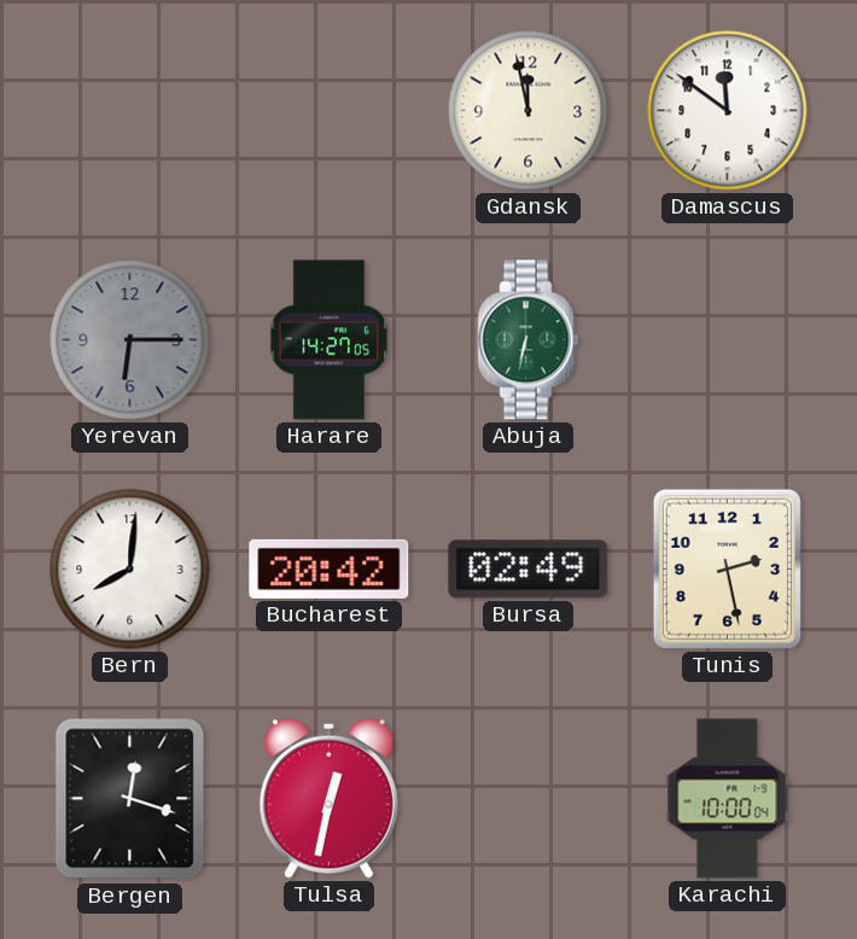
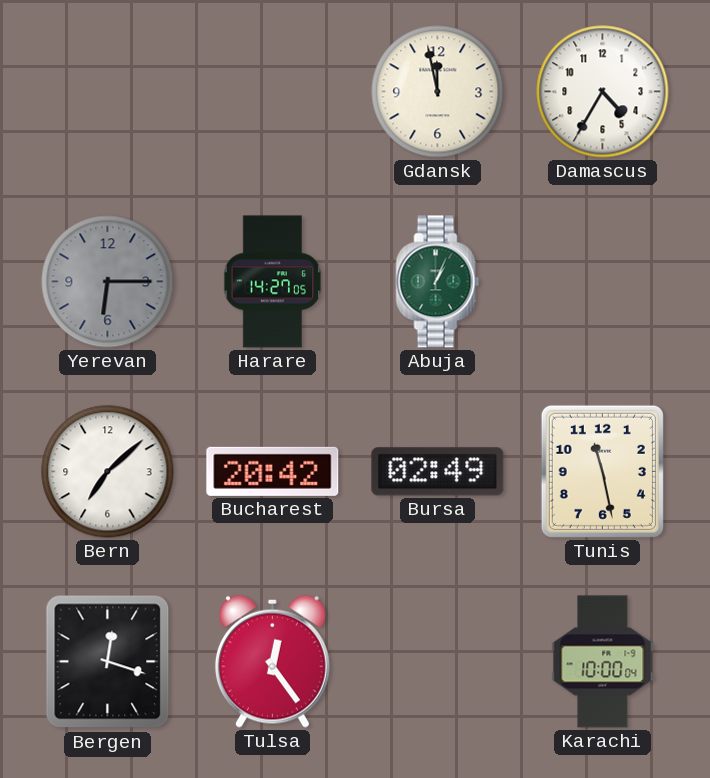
Damascus: 11:51 -> 4:35 (603, 92)
Abuja: 6:32 -> 1:04 (438, 282)
Bern: 8:01 -> 7:08 (108, 472)
Tunis: 2:28 -> 11:28 (602, 471)
Tulsa: 12:32 -> 12:24 (272, 661)
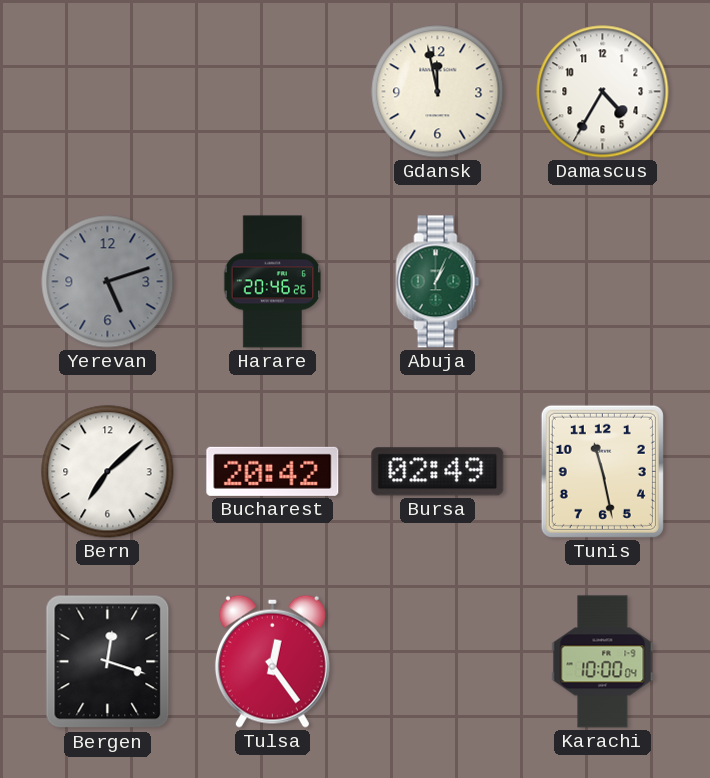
Yerevan: 6:15 -> 5:12 (108, 282)
Harare: 14:27 -> 20:46 (273, 282)
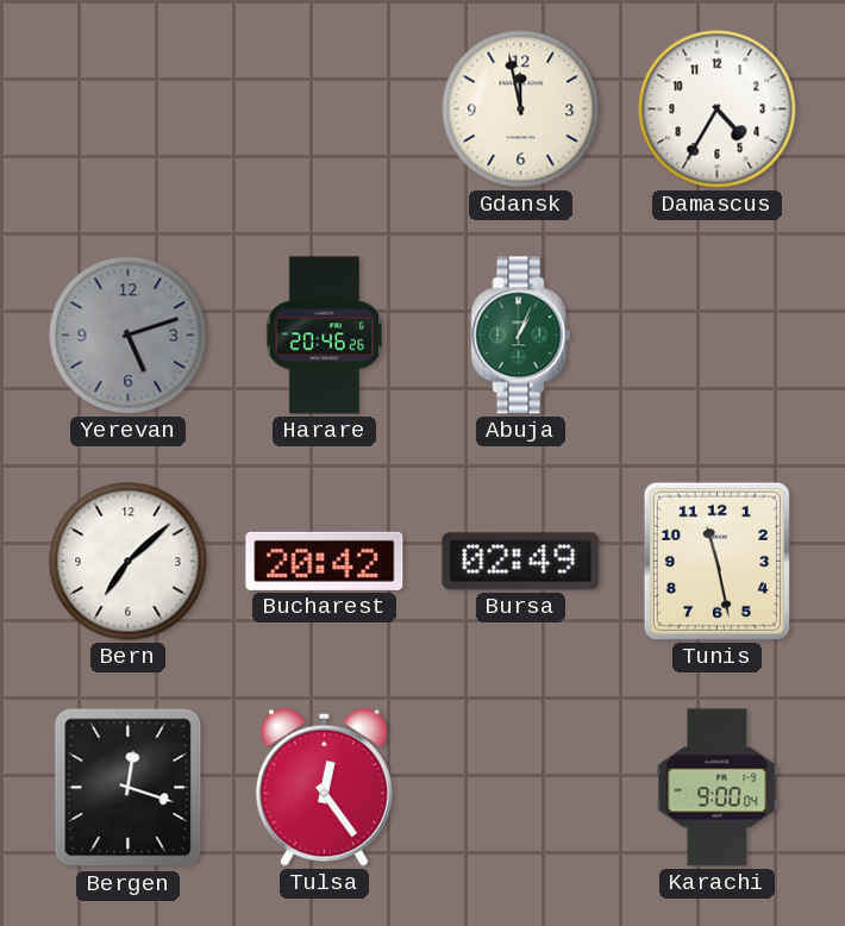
Karachi: 10:00 -> 9:00 (718, 788)
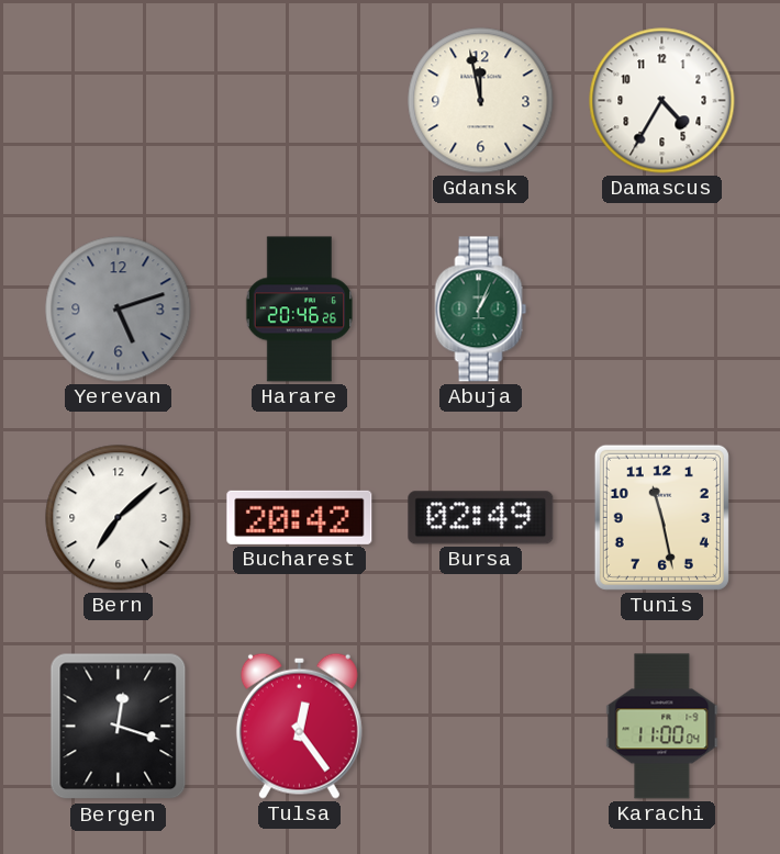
Karachi: 9:00 -> 11:00 (662, 727)
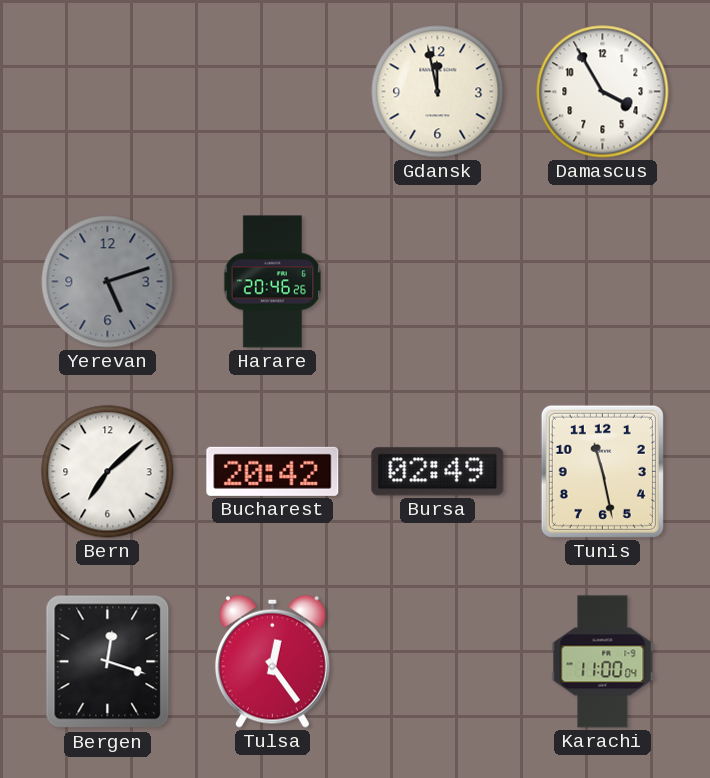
Damascus: 4:35 -> 3:55 (603, 92)
Abuja: 1:04 -> none (481, 310)
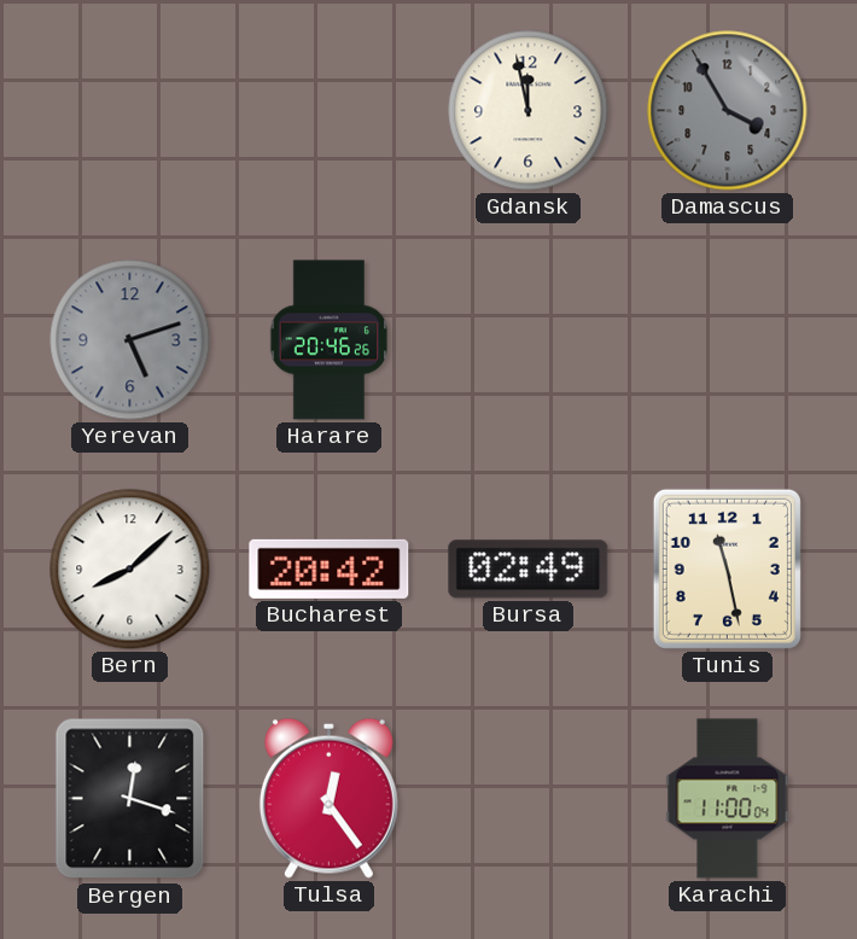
Damascus dial: white -> grey (728, 111)
Bern: 7:08 -> 8:08 (130, 570)
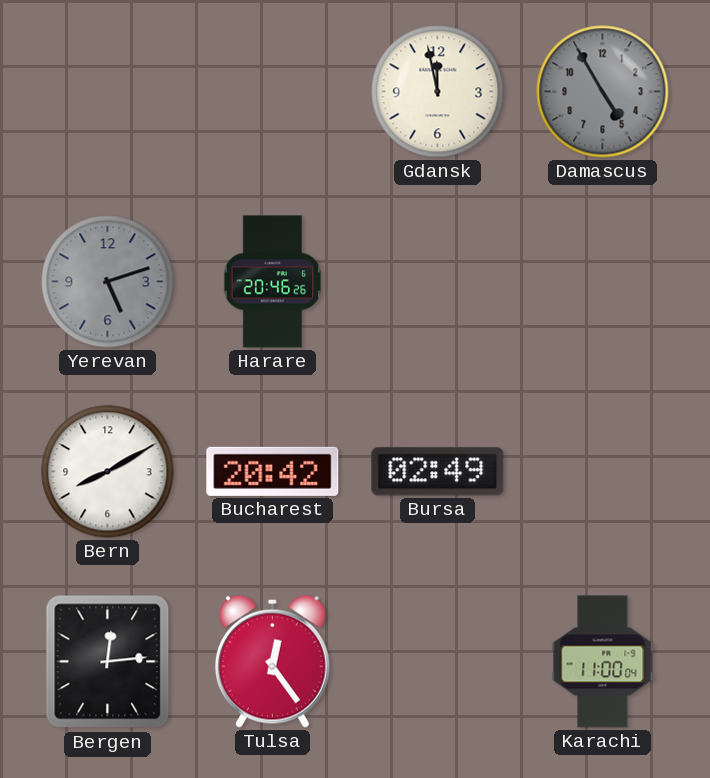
Damascus: 3:55 -> 4:55 (603, 92)
Bern: 8:08 -> 8:10 (108, 472)
Tunis: 11:28 -> none (727, 568)
Bergen: 12:18 -> 12:14 (108, 662)
